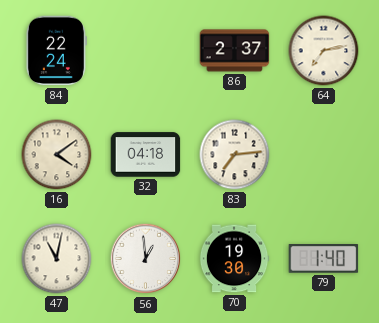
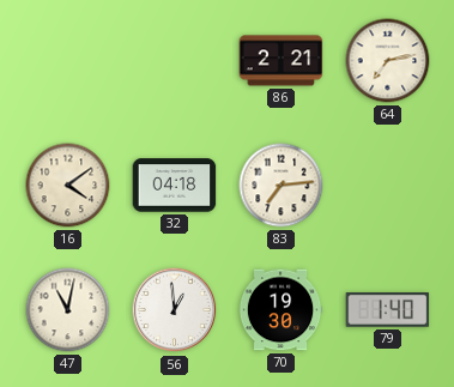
84: 22:24 -> none (56, 51)
86: 2:37 -> 2:21 (282, 61)
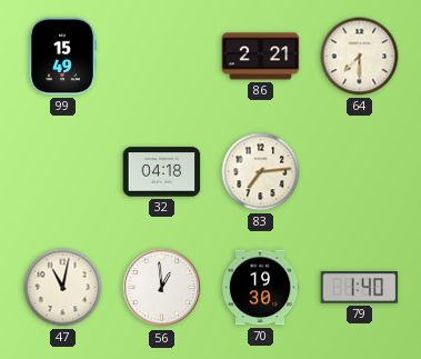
99: none -> 15:49 (62, 57)
64: 7:13 -> 7:30 (360, 57)
16: 4:09 -> none (68, 186)
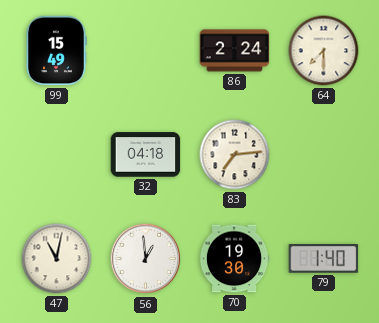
86: 2:21 -> 2:24 (235, 51)
